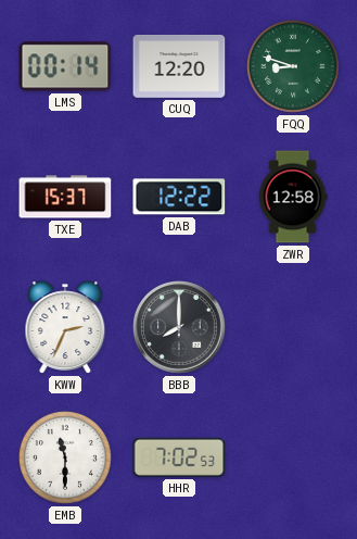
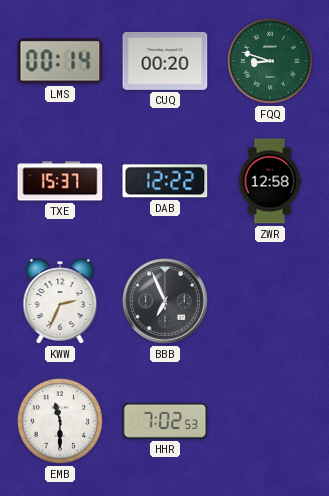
CUQ: 12:20 -> 00:20 (165, 61)
BBB: 8:00 -> 6:56 (166, 302)
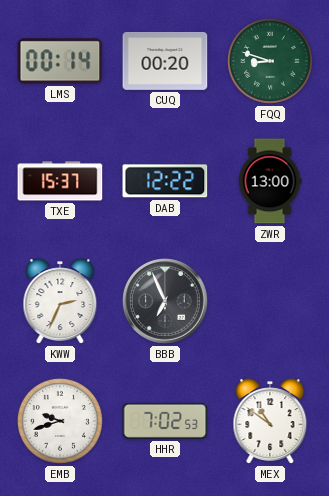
ZWR: 12:58 -> 13:00 (270, 181)
EMB: 11:30 -> 9:42 (60, 421)
MEX: none -> 10:51 (270, 421)
